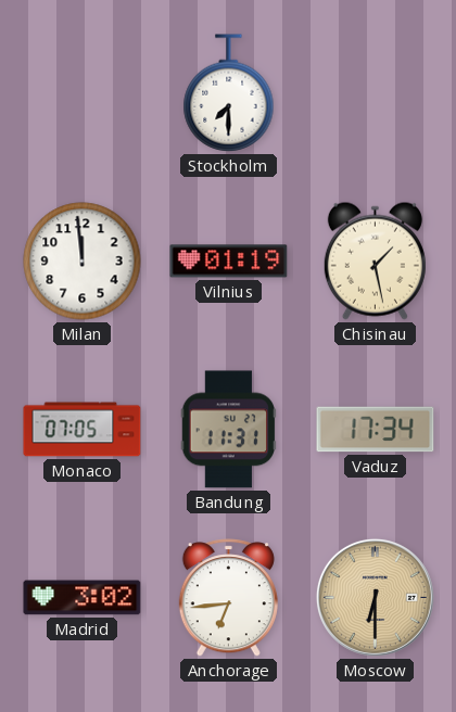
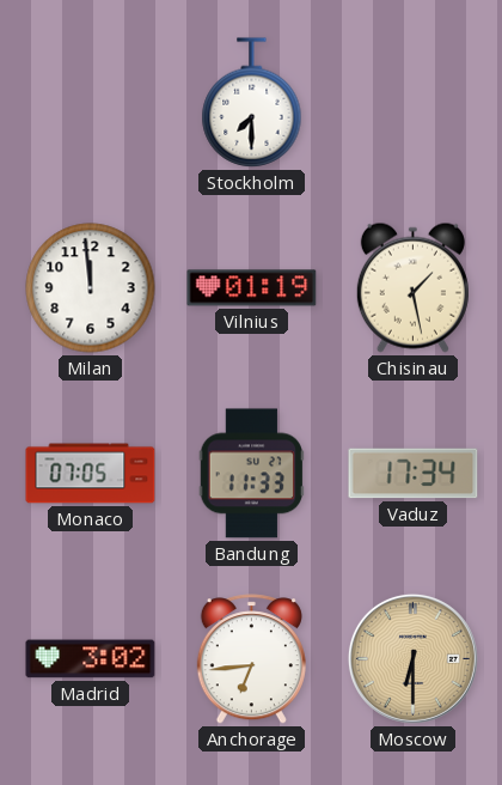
Bandung: 11:31 -> 11:33 (252, 474)
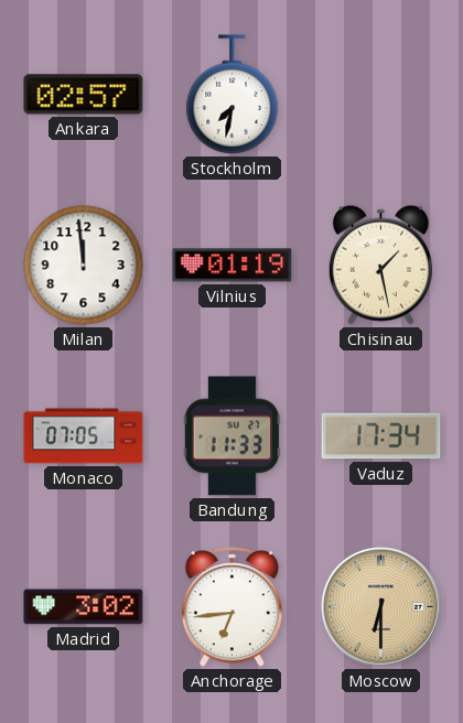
Ankara: none -> 02:57 (84, 95)
Stockholm: 7:30 -> 7:32 (233, 95)
